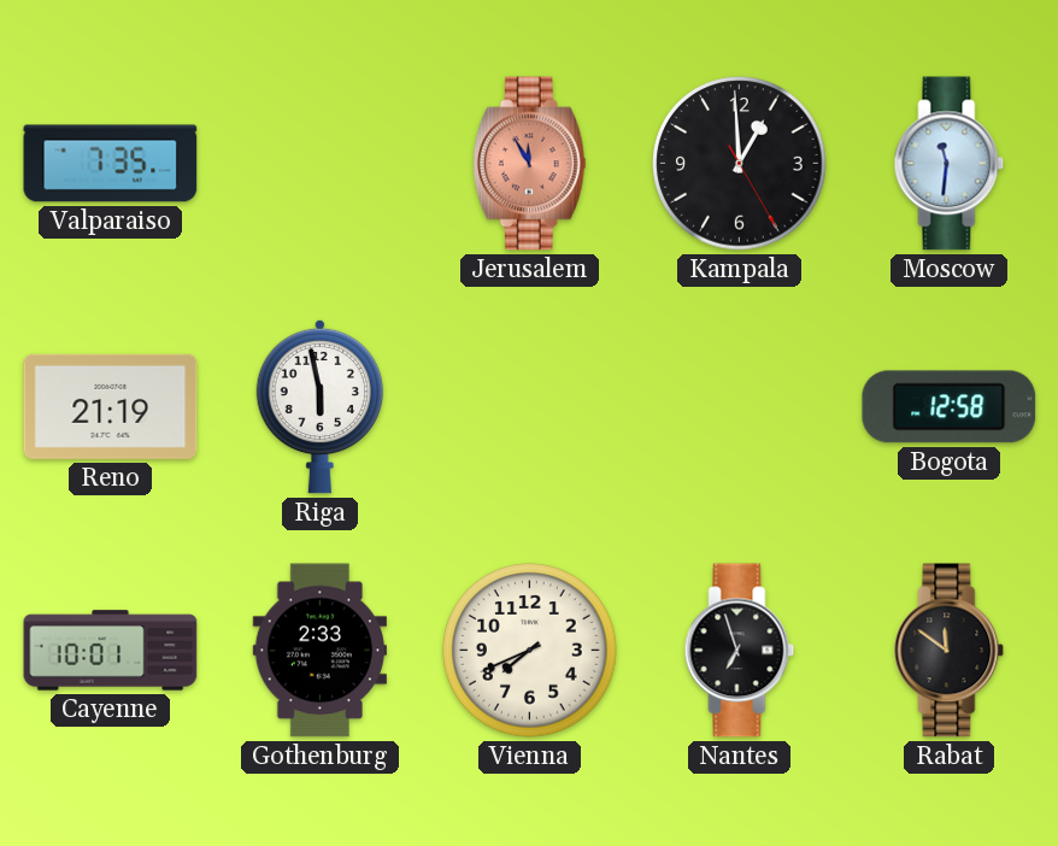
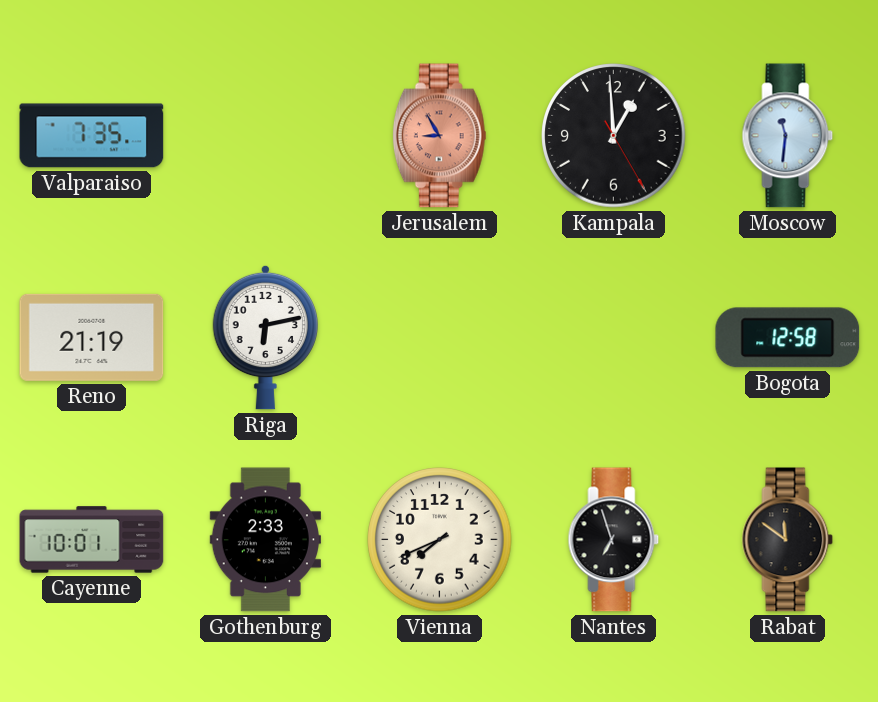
Jerusalem: 11:55 -> 8:55 (439, 136)
Riga: 5:58 -> 6:13 (265, 337)
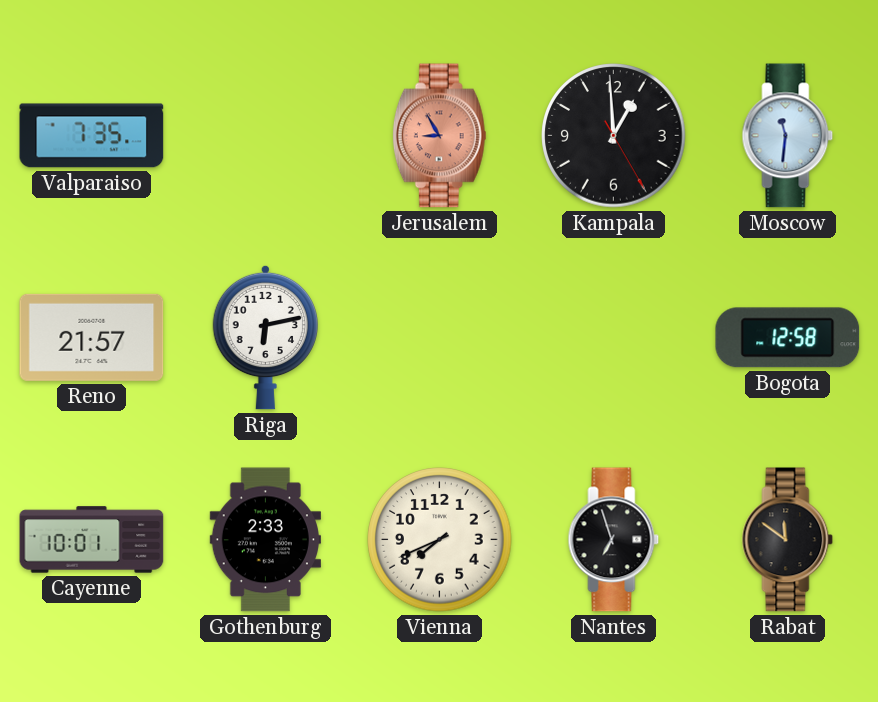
Reno: 21:19 -> 21:57 (92, 337)
